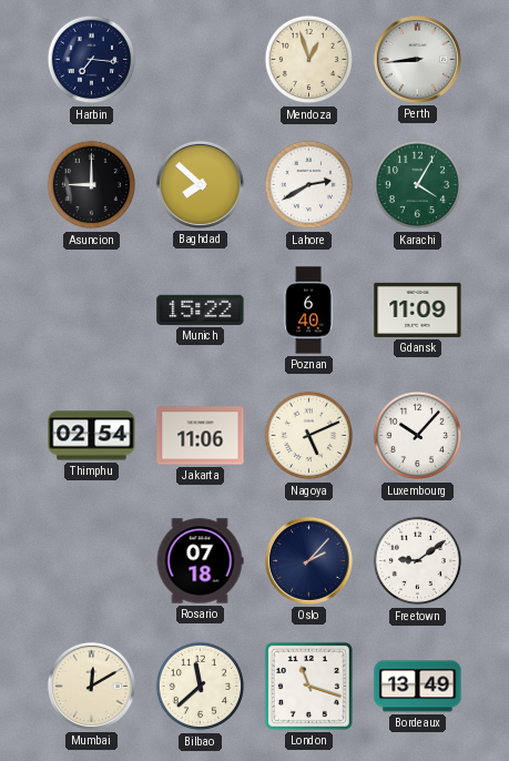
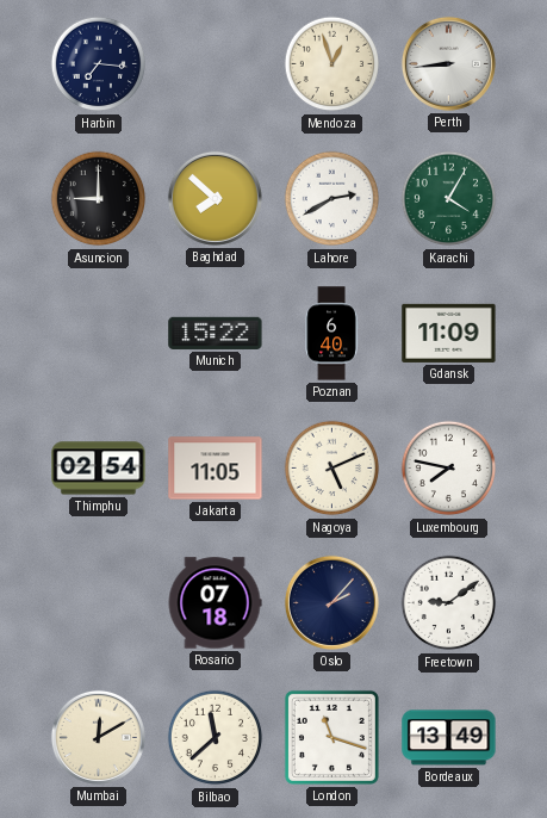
Jakarta: 11:06 -> 11:05 (216, 469)
Luxembourg: 10:07 -> 7:47 (449, 469)
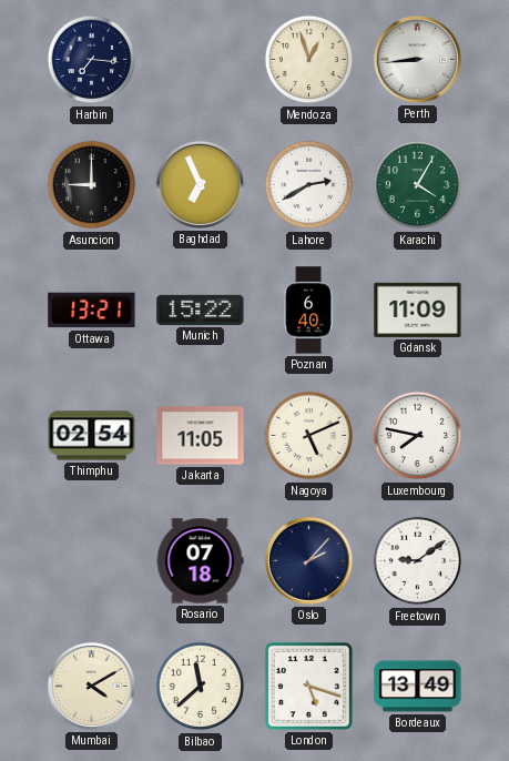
Baghdad: 7:52 -> 6:56 (200, 184)
Ottawa: none -> 13:21 (92, 311)
Mumbai: 12:10 -> 4:10 (91, 686)
London: 11:18 -> 5:18 (308, 686)
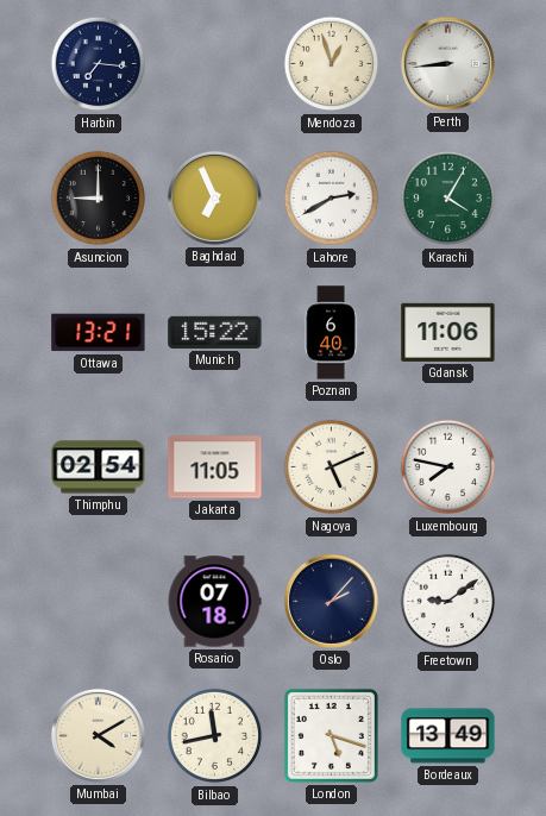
Gdansk: 11:09 -> 11:06 (448, 332)
Bilbao: 11:38 -> 11:43 (215, 736)
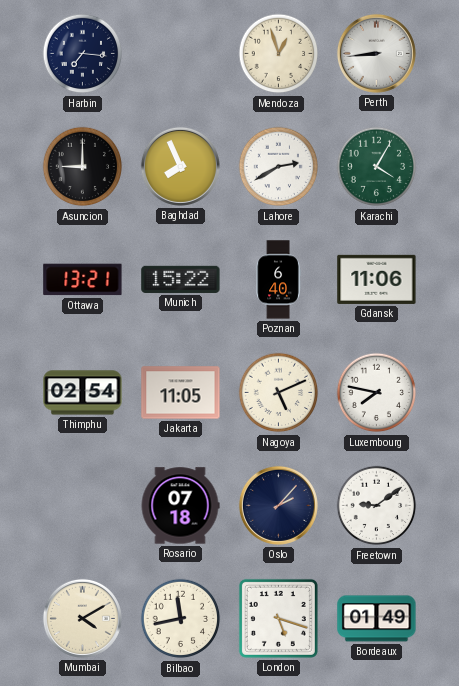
Baghdad: 6:56 -> 7:56 (180, 166)
Bordeaux: 13:49 -> 01:49 (377, 619)
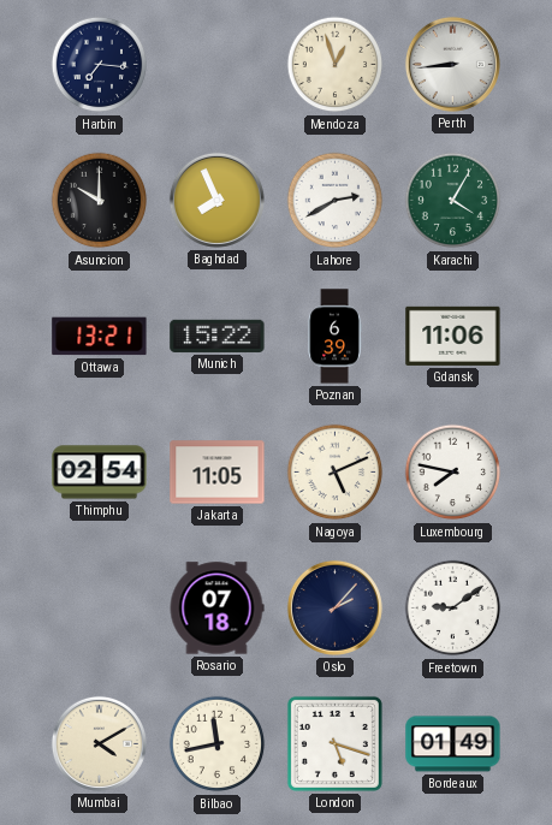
Asuncion: 9:00 -> 10:00 (100, 201)
Poznan: 6:40 -> 6:39 (334, 337)
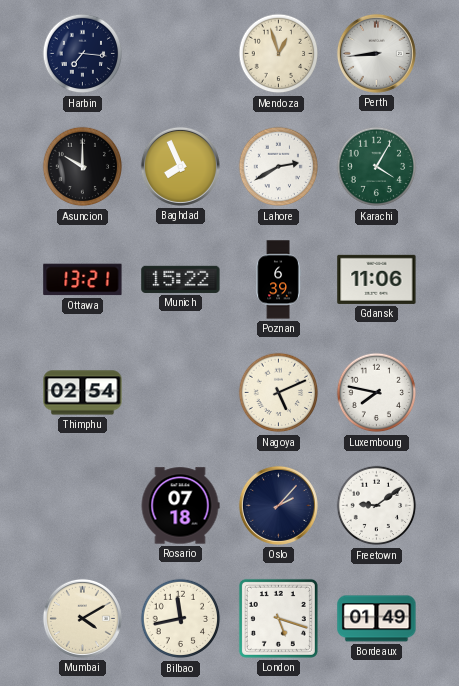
Jakarta: 11:05 -> none (218, 473)
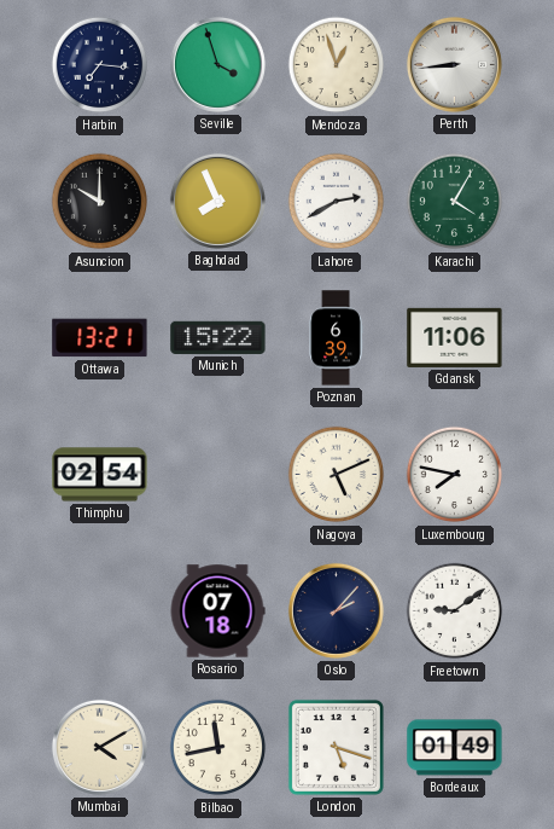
Seville: none -> 3:57 (217, 64)
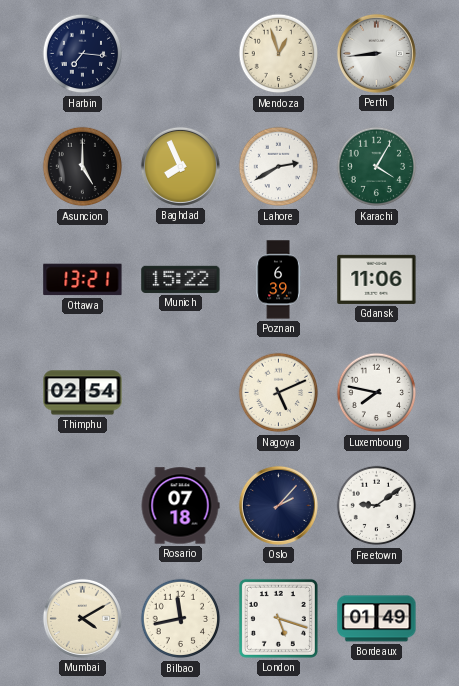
Seville: 3:57 -> none (217, 64)
Asuncion: 10:00 -> 5:00 (83, 167)
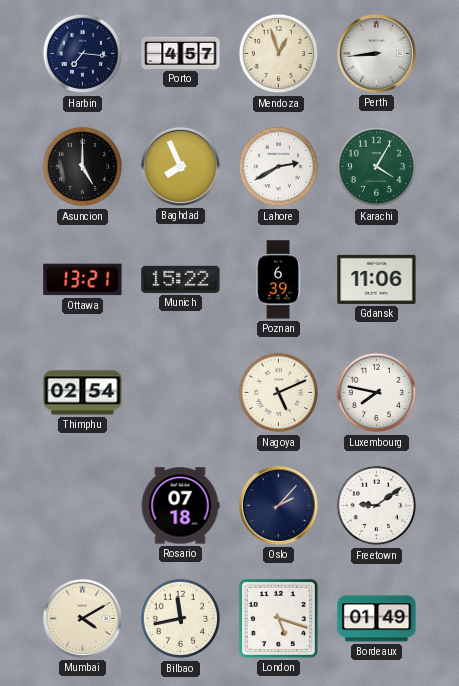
Porto: none -> 4:57 (181, 53)
